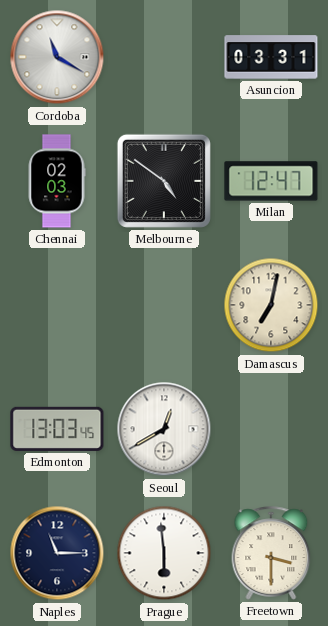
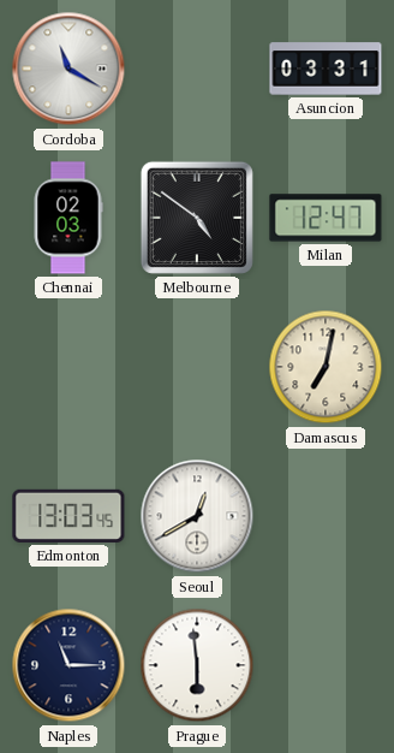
Freetown: 3:30 -> none (271, 553)
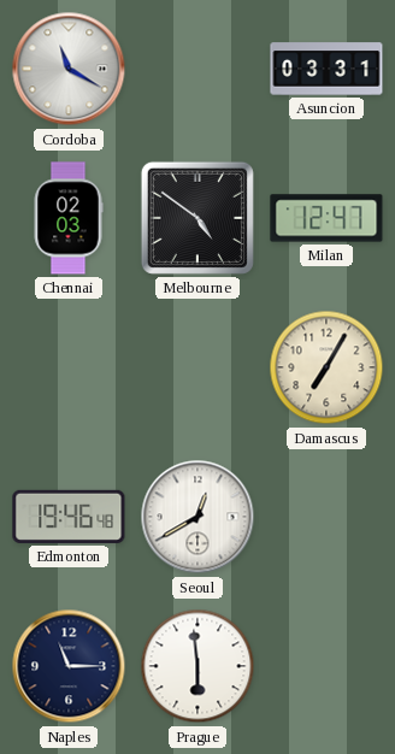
Damascus: 7:02 -> 7:05 (326, 367)
Edmonton: 13:03 -> 19:46 (69, 517)
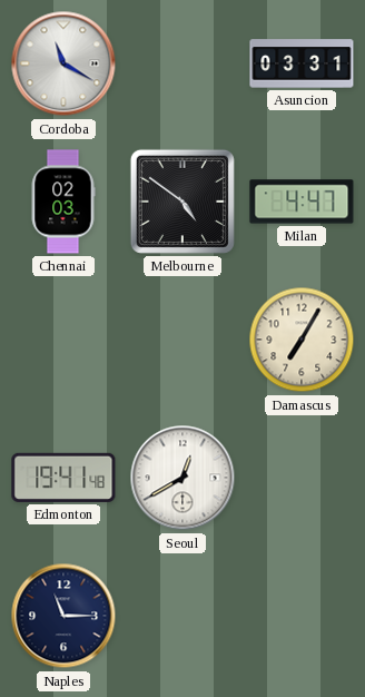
Milan: 12:47 -> 4:47 (302, 202)
Edmonton: 19:46 -> 19:41 (63, 478)
Prague: 5:59 -> none (197, 666)
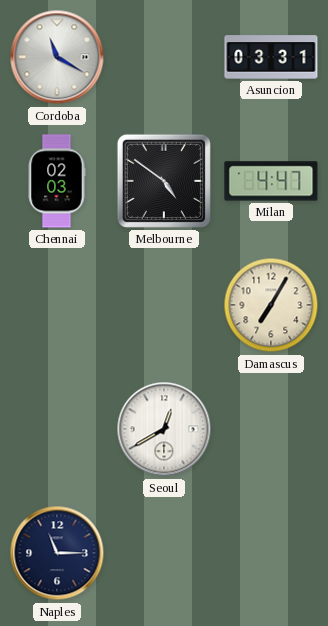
Edmonton: 19:41 -> none (63, 478)
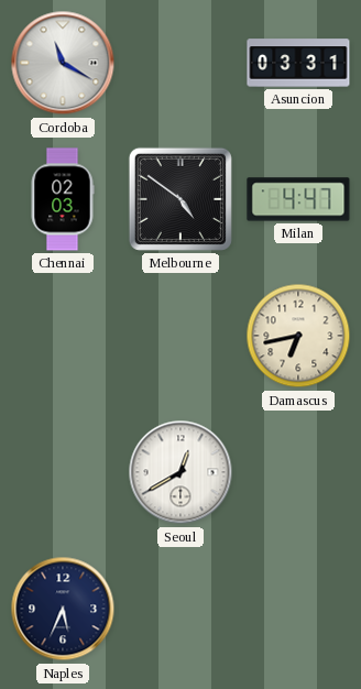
Damascus: 7:05 -> 6:43 (298, 336)
Naples: 11:15 -> 5:34 (63, 609)
